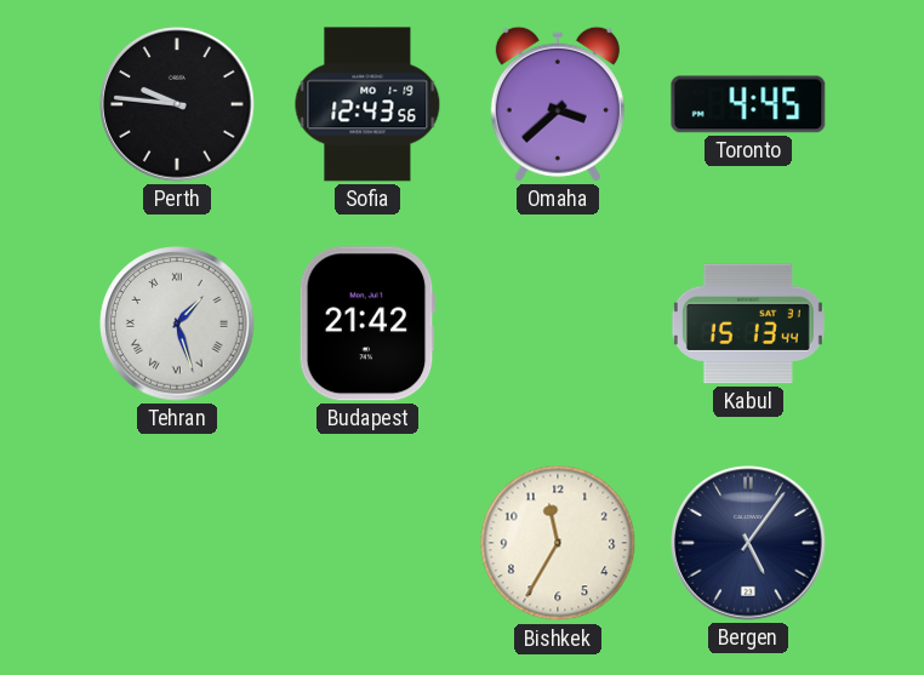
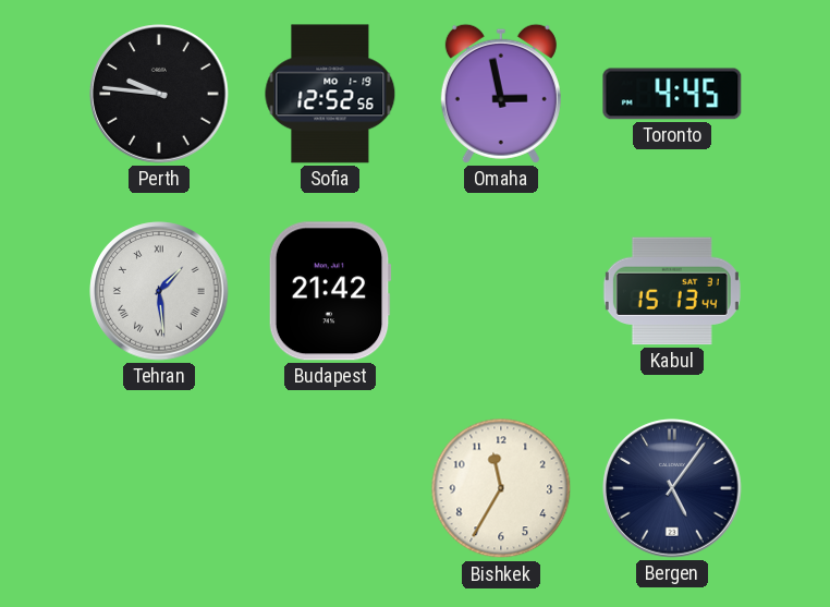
Sofia: 12:43 -> 12:52 (330, 94)
Omaha: 3:38 -> 2:58 (501, 94)
Tehran: 1:27 -> 1:29 (159, 291)
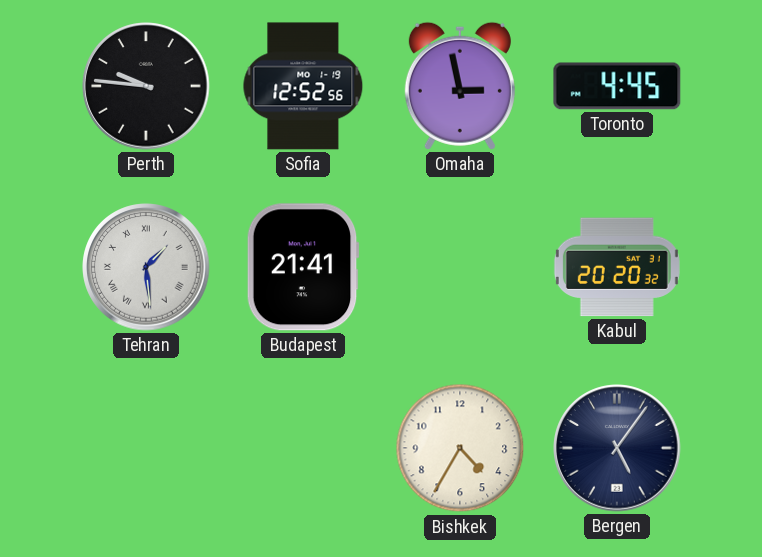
Budapest: 21:42 -> 21:41 (303, 267)
Kabul: 15:13 -> 20:20 (617, 267)
Bishkek: 11:35 -> 4:35 (460, 448)
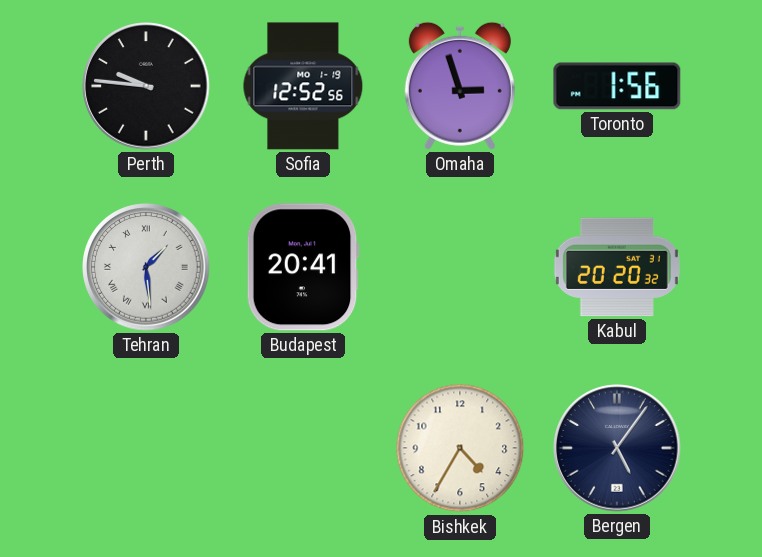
Omaha: 2:58 -> 2:57 (460, 86)
Toronto: 4:45 -> 1:56 (617, 86)
Budapest: 21:41 -> 20:41 (303, 267)
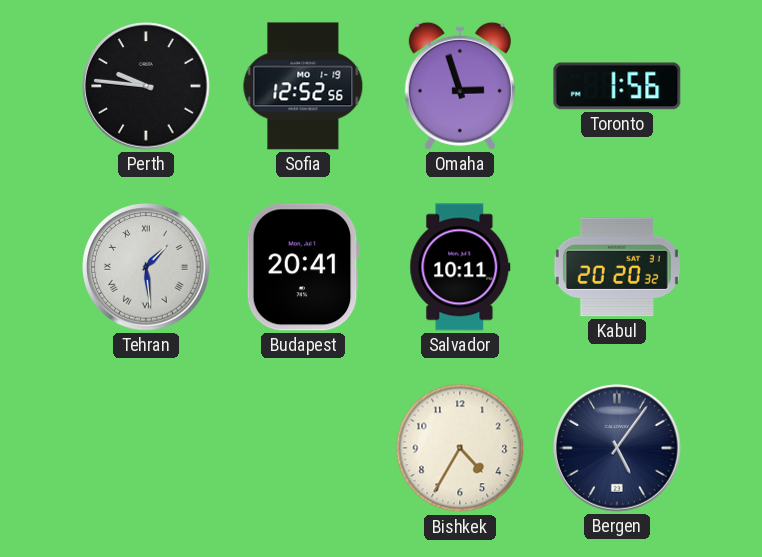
Salvador: none -> 10:11 (460, 267)
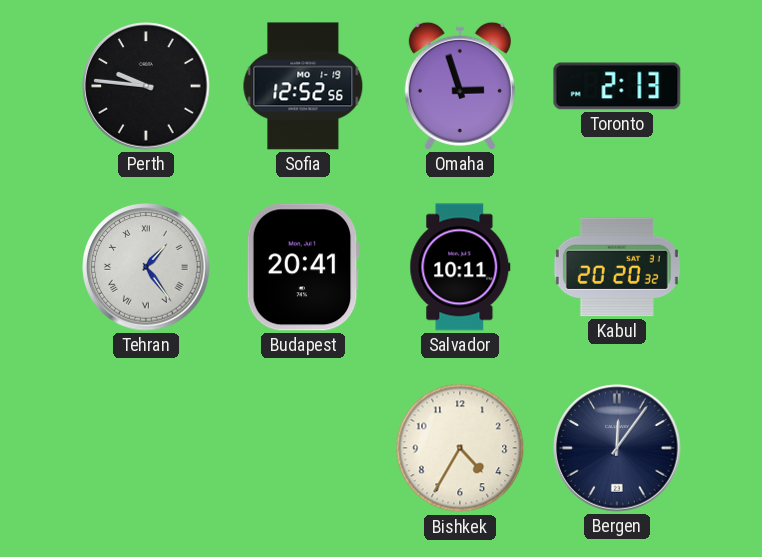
Toronto: 1:56 -> 2:13 (617, 86)
Tehran: 1:29 -> 1:24 (146, 267)
Bergen: 5:06 -> 12:06 (617, 448)
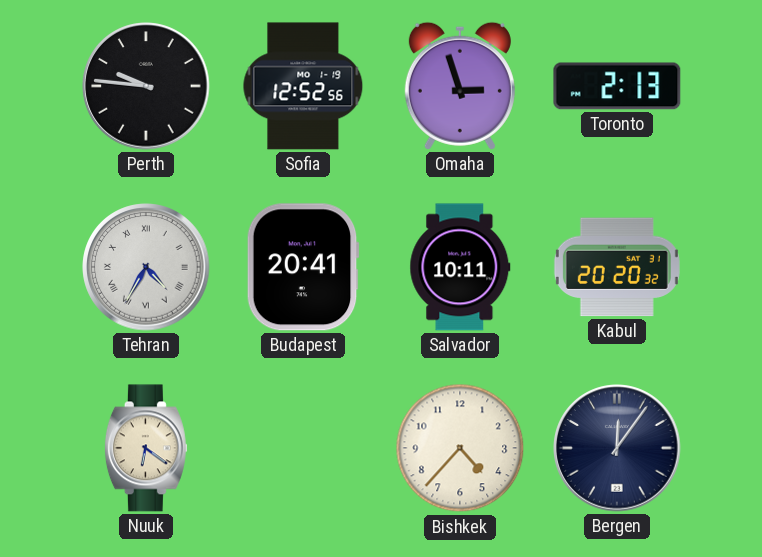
Tehran: 1:24 -> 4:35 (146, 267)
Nuuk: none -> 6:21 (146, 448)
Bishkek: 4:35 -> 4:37 (460, 448)
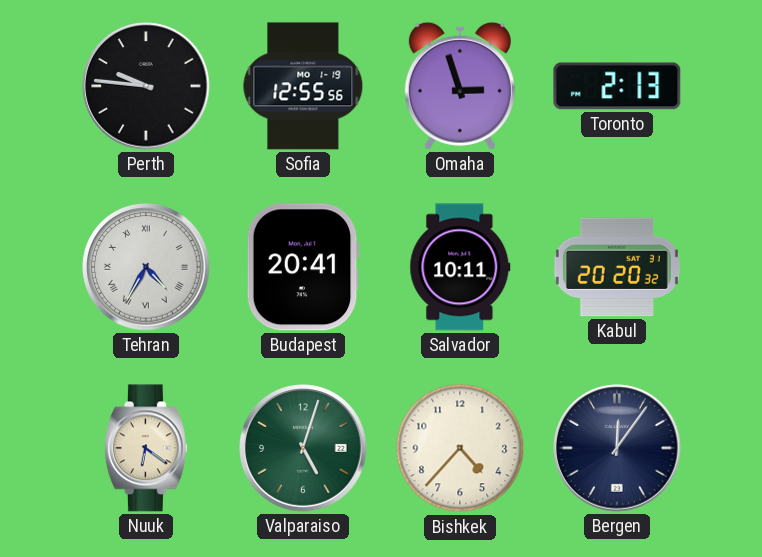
Sofia: 12:52 -> 12:55 (303, 86)
Valparaiso: none -> 5:03 (303, 448)
